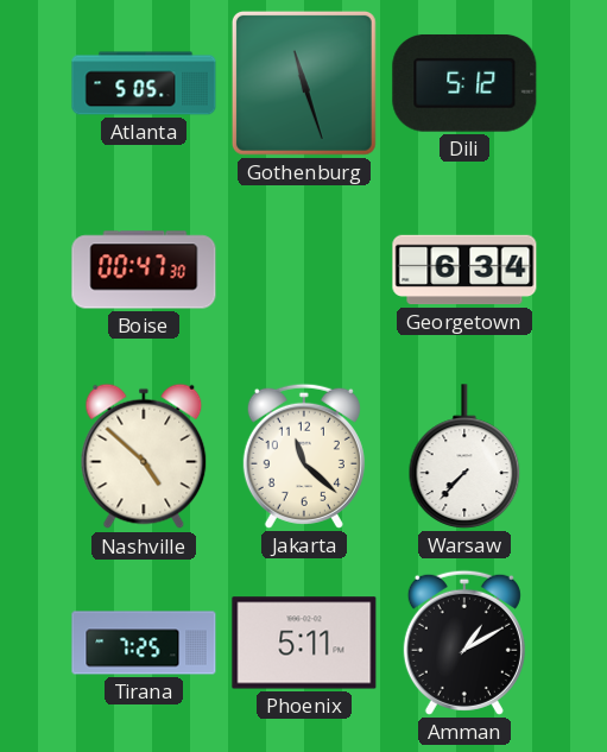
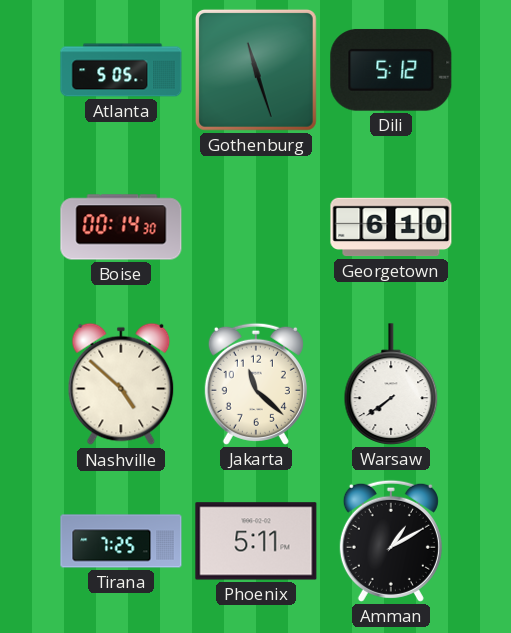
Boise: 00:47 -> 00:14 (121, 227)
Georgetown: 6:34 -> 6:10 (391, 227)
Warsaw: 7:37 -> 7:39 (391, 384)
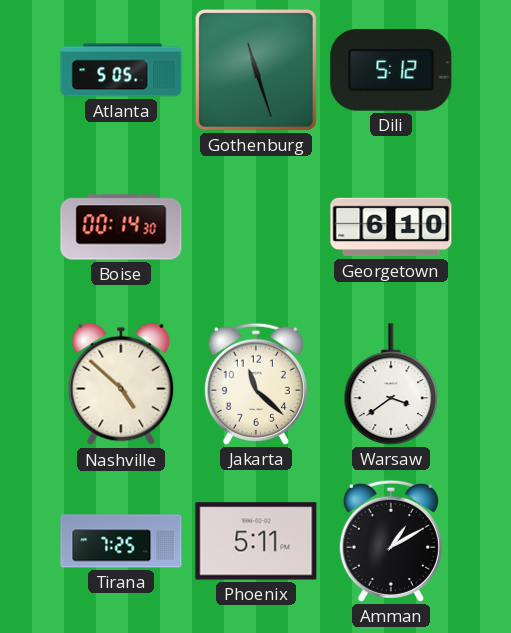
Warsaw: 7:39 -> 3:39 (391, 384)
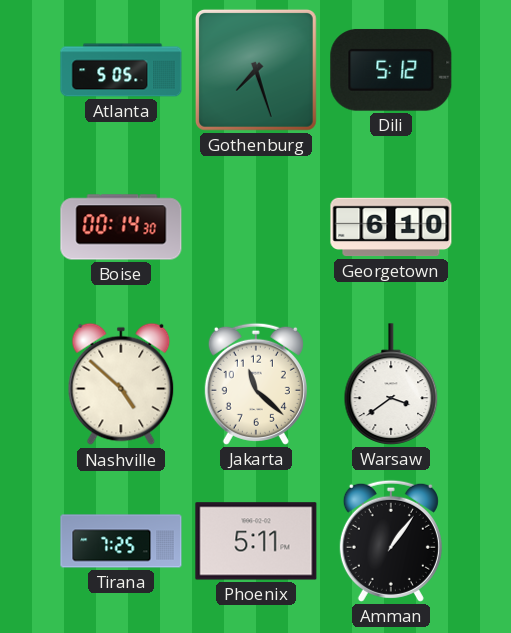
Gothenburg: 11:27 -> 7:27 (256, 70)
Amman: 1:10 -> 1:06 (391, 541)
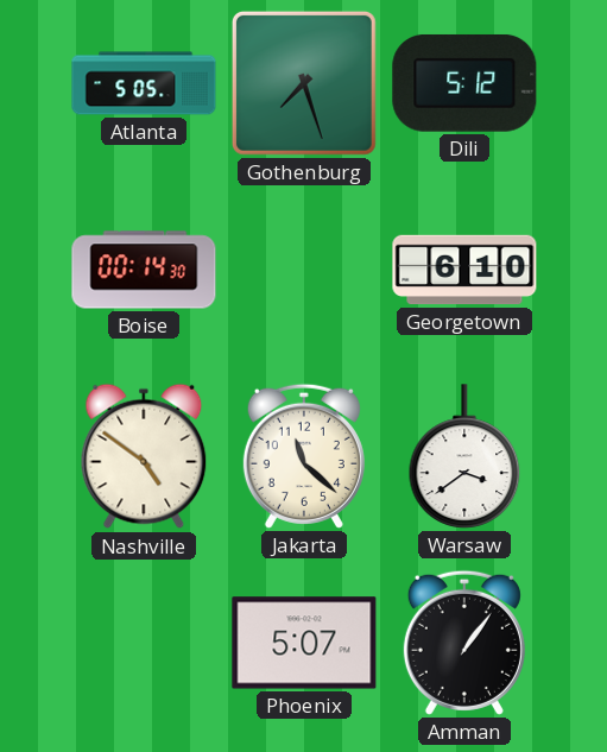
Nashville: 4:52 -> 4:51 (144, 456)
Tirana: 7:25 -> none (121, 541)
Phoenix: 5:11 -> 5:07 (304, 643)
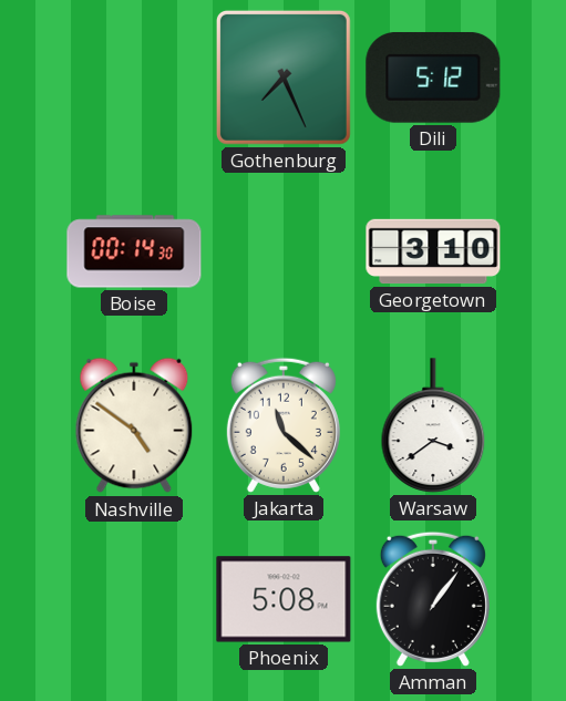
Atlanta: 5:05 -> none (144, 83)
Gothenburg: 7:27 -> 7:26 (284, 78)
Georgetown: 6:10 -> 3:10 (433, 251)
Phoenix: 5:07 -> 5:08 (284, 599)
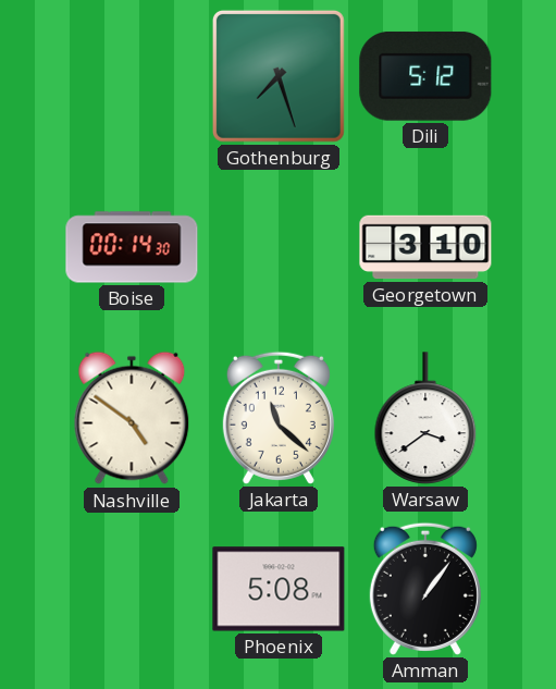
Gothenburg: 7:26 -> 7:27 (279, 76)
